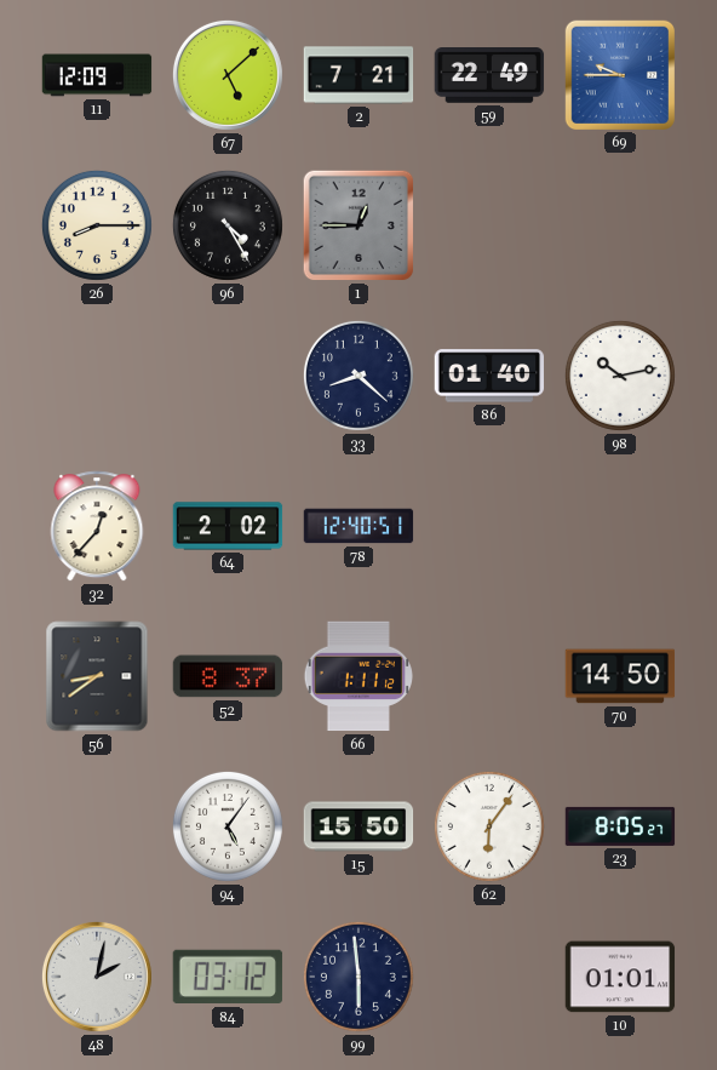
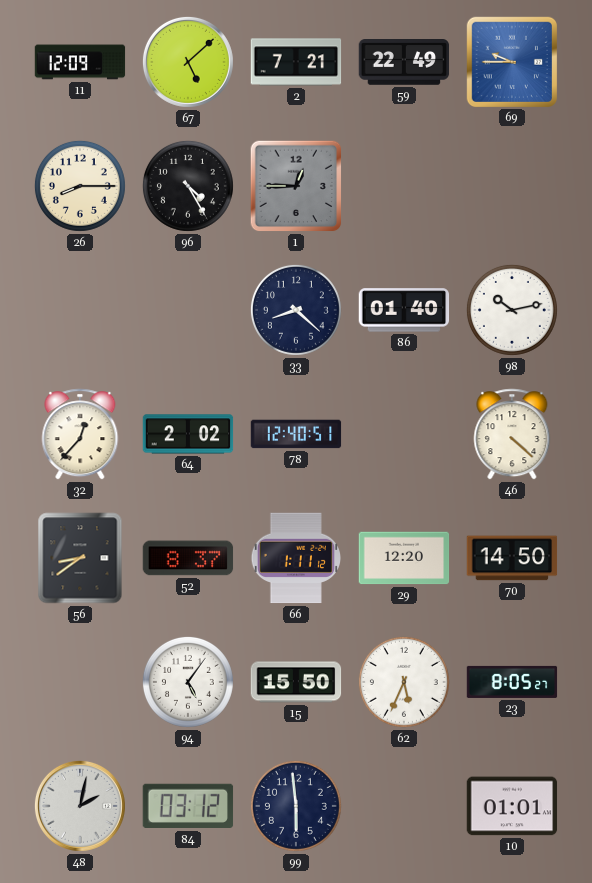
46: none -> 4:22 (512, 434)
29: none -> 12:20 (404, 558)
62: 6:06 -> 5:34 (404, 682)
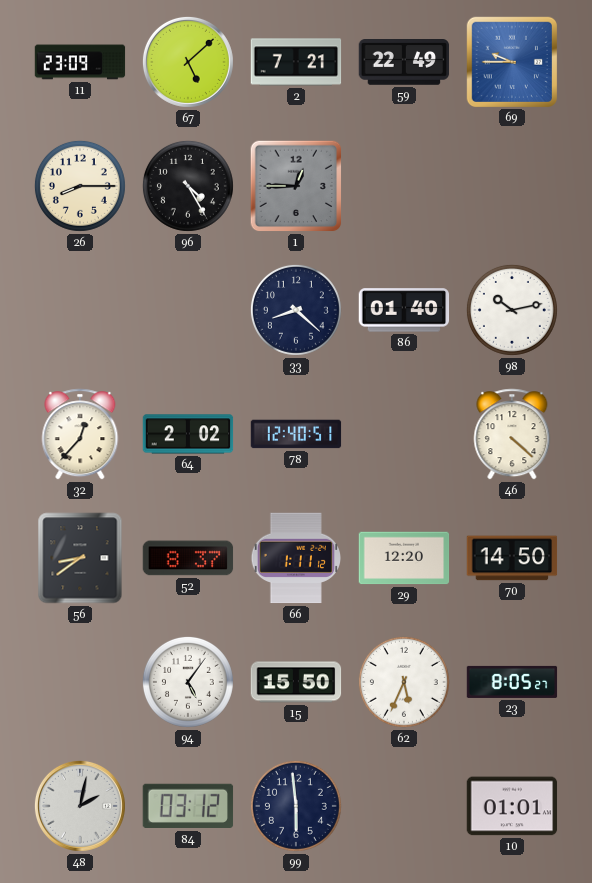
11: 12:09 -> 23:09 (80, 62)
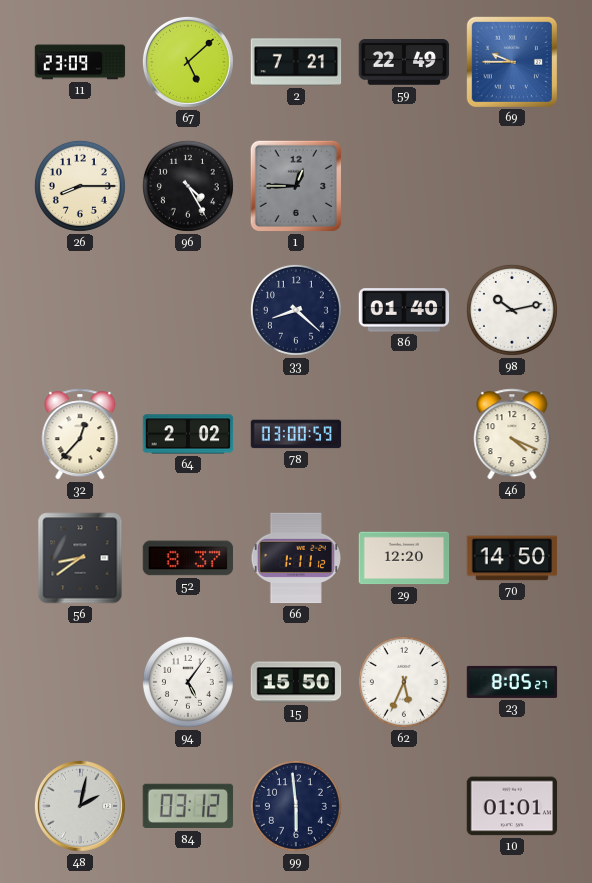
78: 12:40 -> 03:00 (296, 434)
46: 4:22 -> 4:19 (512, 434)
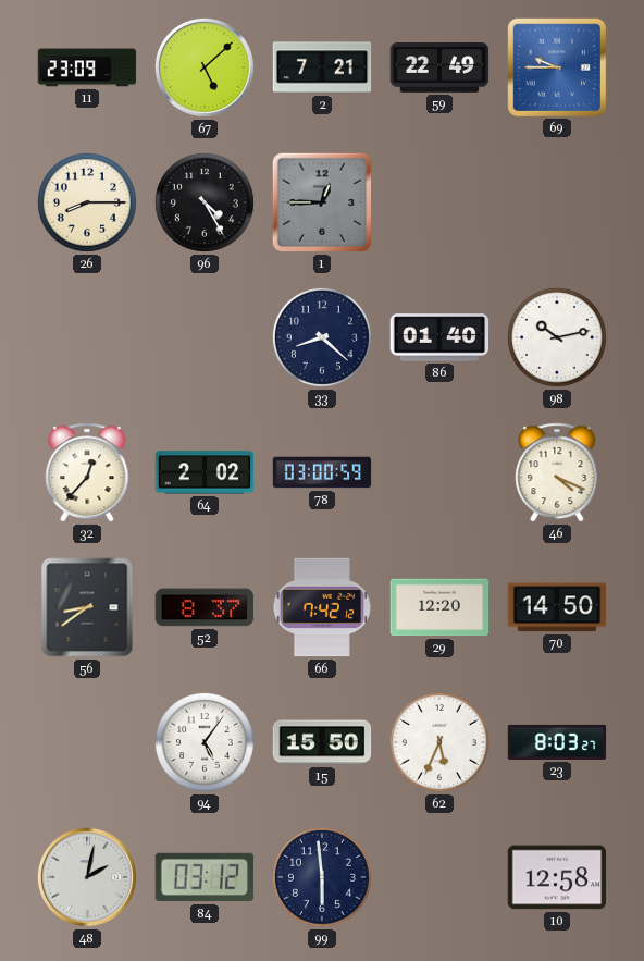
66: 1:11 -> 7:42 (321, 607)
23: 8:05 -> 8:03 (557, 742)
10: 01:01 -> 12:58 (557, 877)
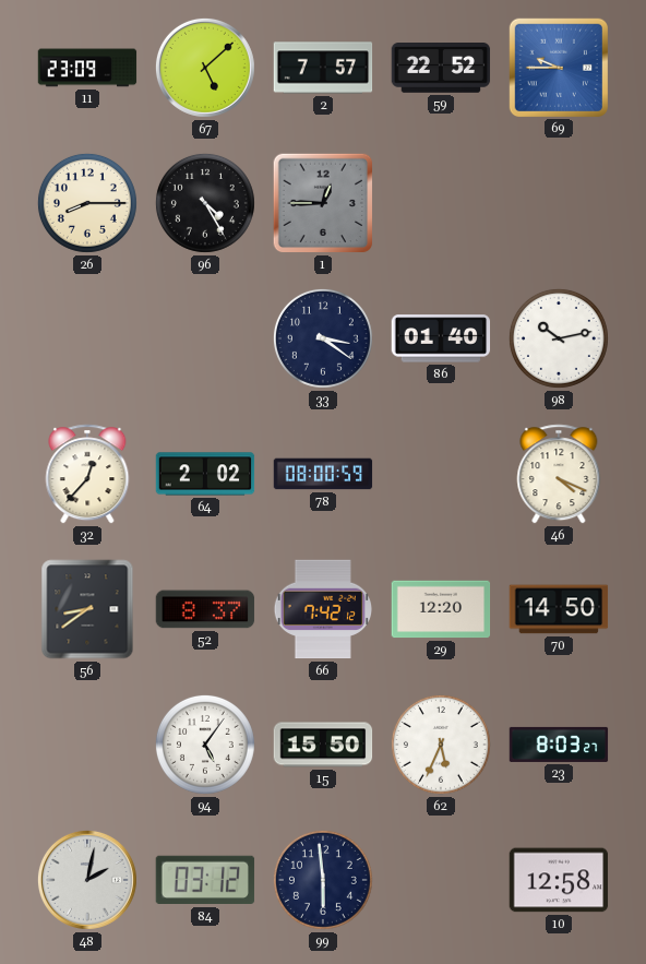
2: 7:21 -> 7:57 (323, 68)
59: 22:49 -> 22:52 (441, 68)
33: 8:22 -> 3:21 (323, 338)
78: 03:00 -> 08:00 (323, 474)
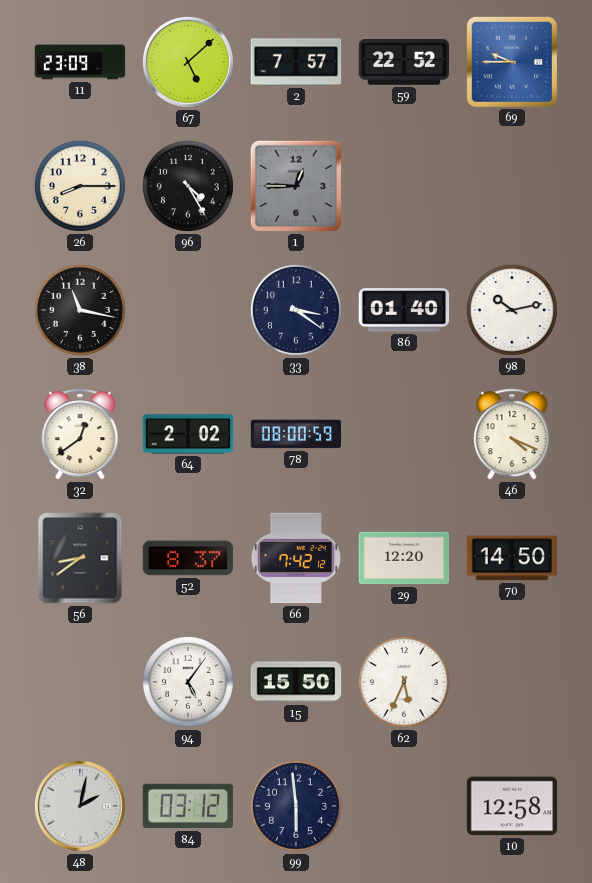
38: none -> 11:17 (80, 310)
32: 12:37 -> 12:39 (80, 434)
23: 8:03 -> none (559, 745)
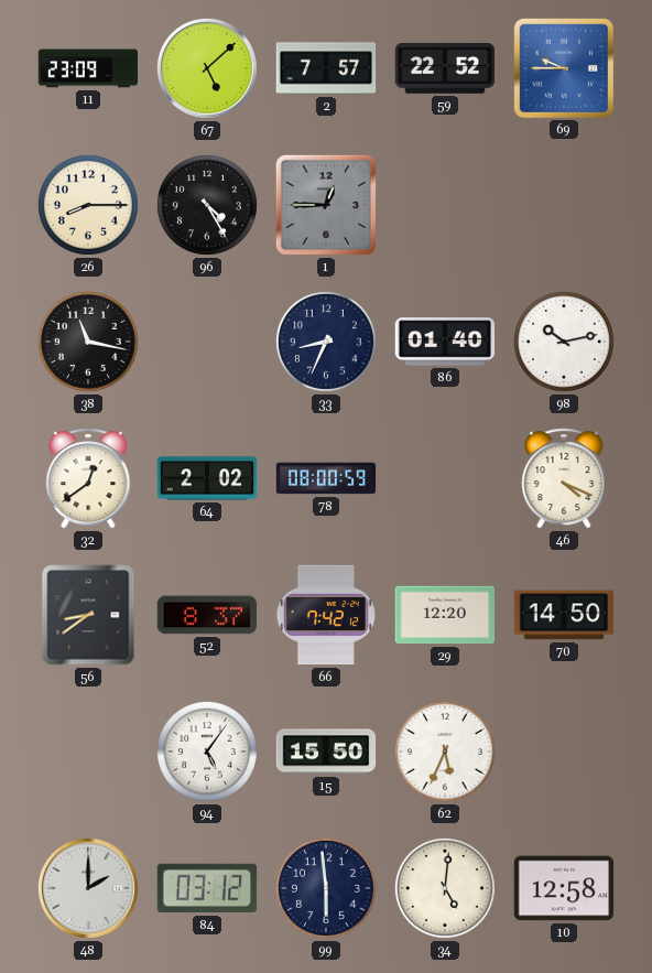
33: 3:21 -> 8:34 (326, 342)
48: 2:02 -> 2:00 (88, 888)
34: none -> 5:01 (445, 888)
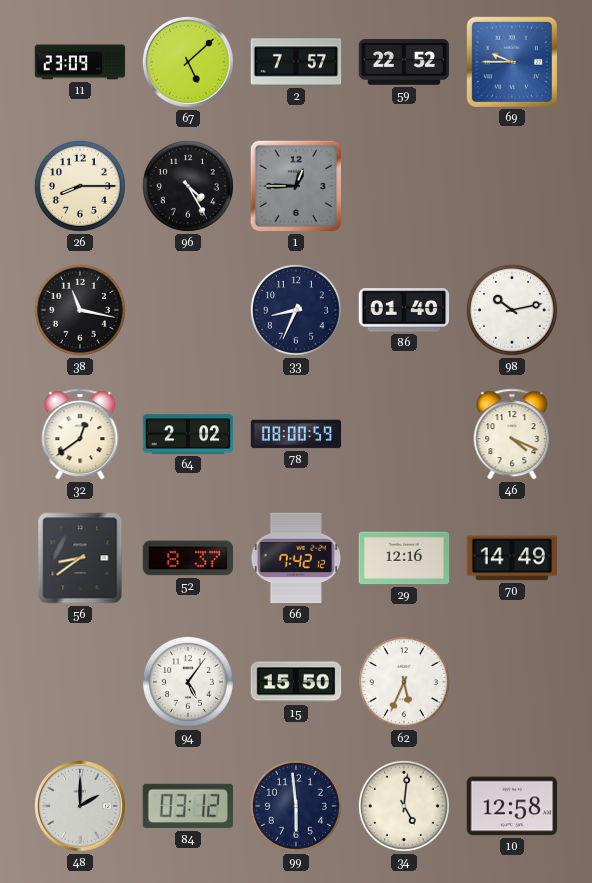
29: 12:20 -> 12:16 (404, 558)
70: 14:50 -> 14:49 (512, 558)
